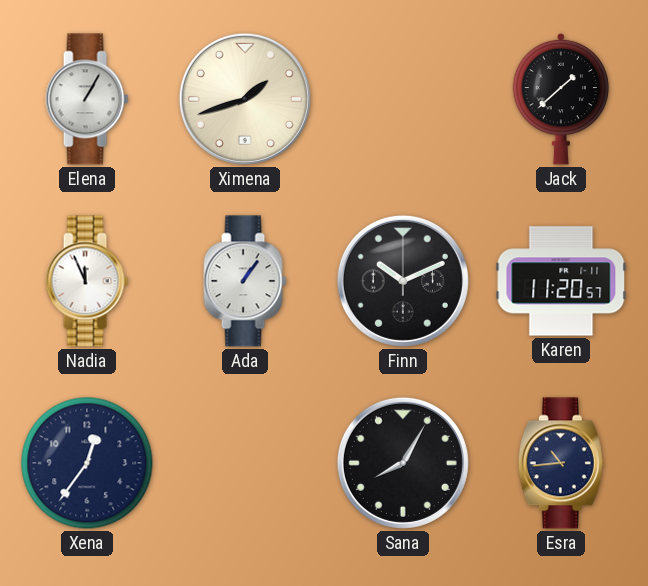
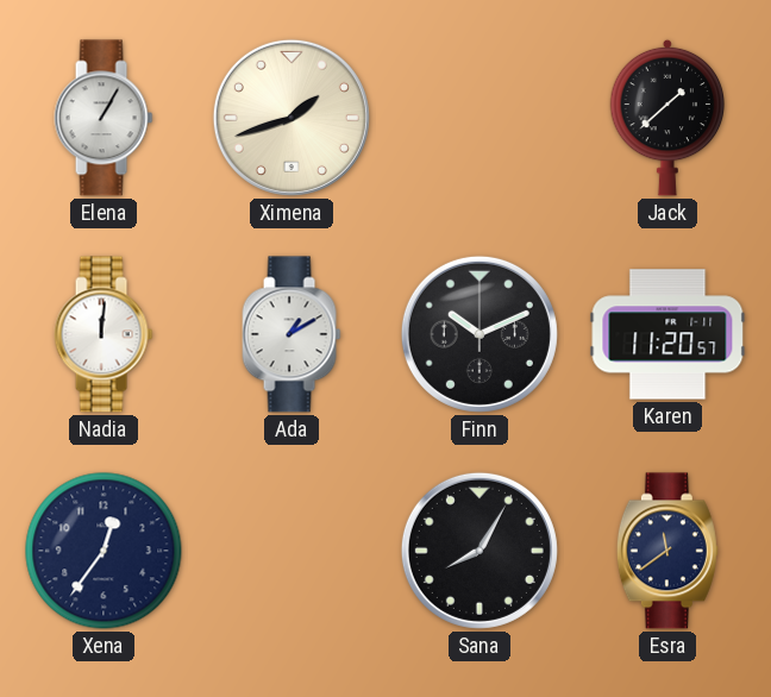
Nadia: 11:56 -> 12:01 (104, 334)
Ada: 1:06 -> 1:10 (292, 334)
Esra: 10:44 -> 11:39 (667, 551)
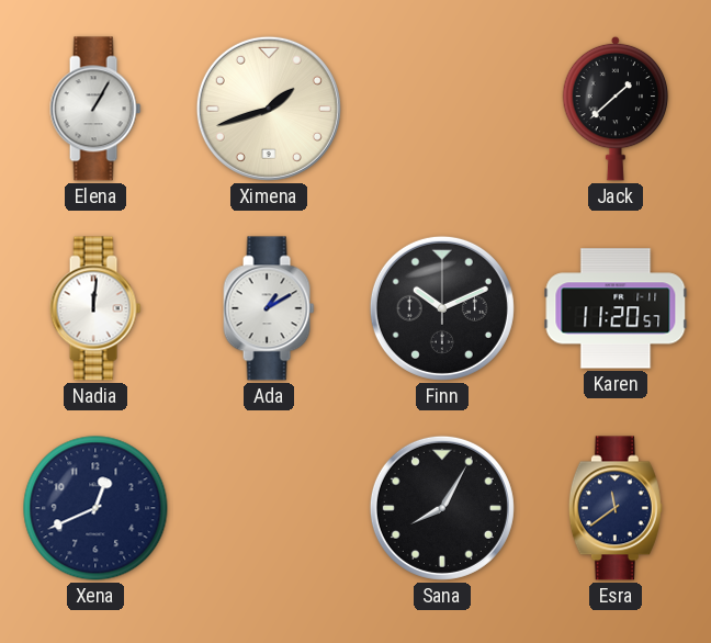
Xena: 12:36 -> 12:41 (95, 508)
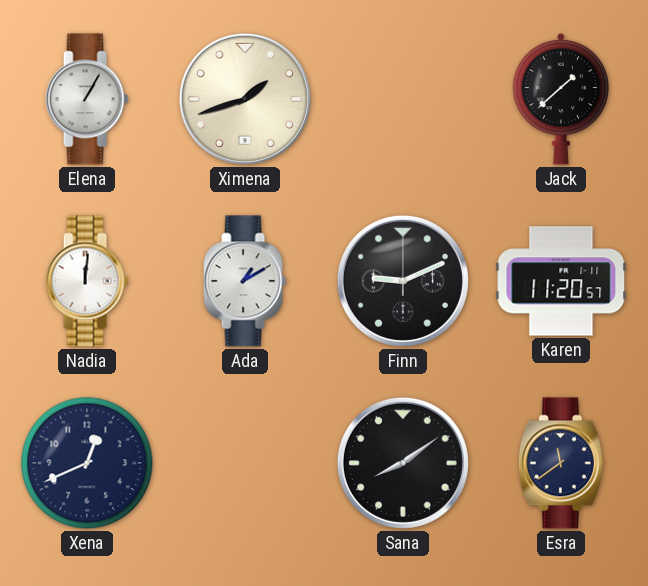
Finn: 10:11 -> 9:11 (403, 281)
Sana: 8:05 -> 8:09 (403, 463)
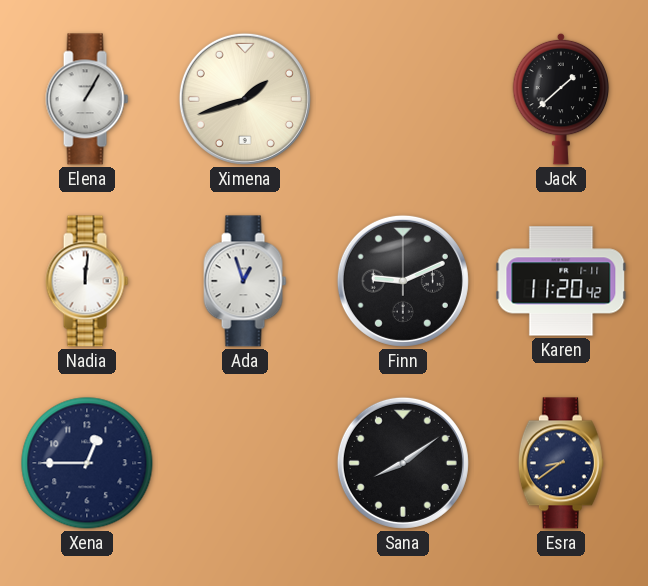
Ada: 1:10 -> 12:57 (245, 281)
Karen: 11:20:57 -> 11:20:42 (561, 281)
Xena: 12:41 -> 12:45 (87, 463)
Esra: 11:39 -> 8:39 (561, 463)
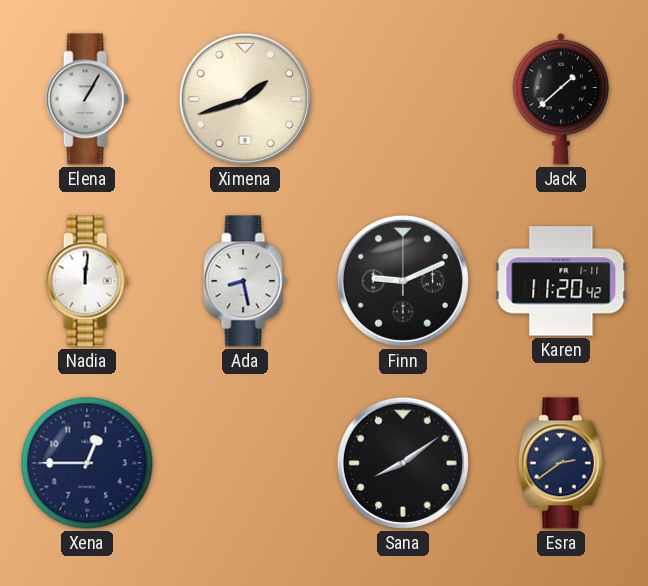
Ada: 12:57 -> 8:28 (245, 281)
Esra: 8:39 -> 2:39 (561, 463)
